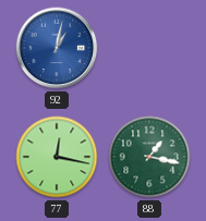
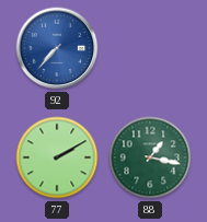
92: 1:02 -> 7:37 (57, 48)
77: 12:17 -> 2:10 (57, 157)
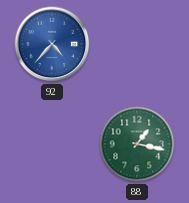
92: 7:37 -> 4:37 (52, 44)
77: 2:10 -> none (57, 157)
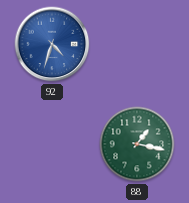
92: 4:37 -> 4:33 (52, 44)
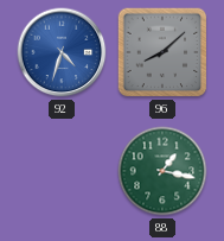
96: none -> 8:08 (162, 52)
